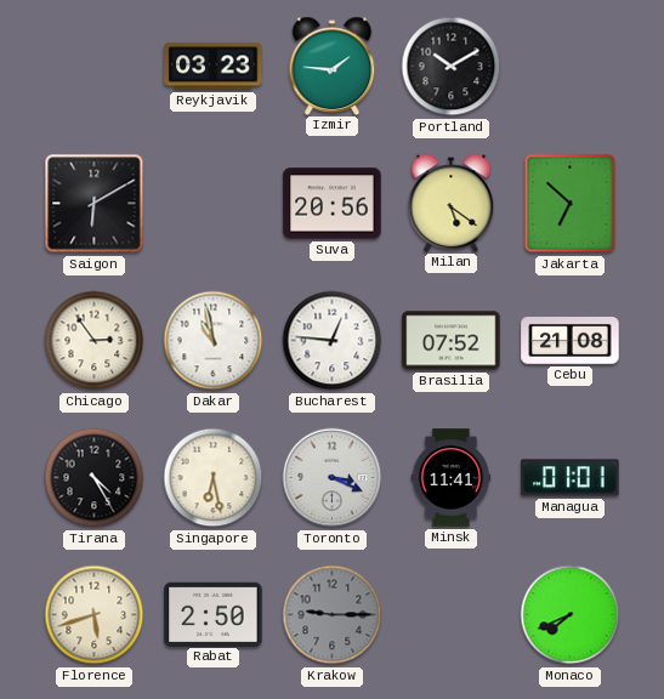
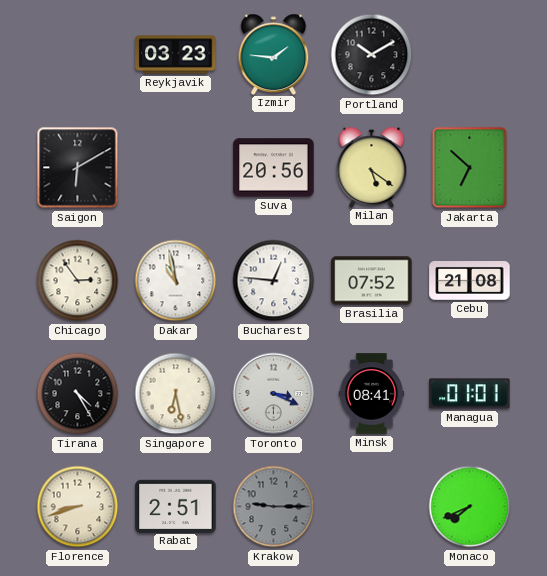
Minsk: 11:41 -> 08:41 (372, 394)
Florence: 5:42 -> 8:42 (78, 507)
Rabat: 2:50 -> 2:51 (176, 506)
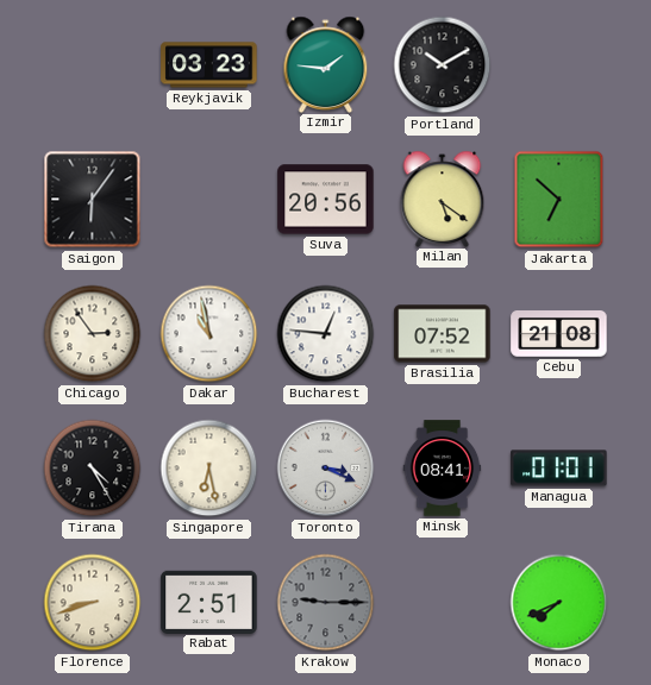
Saigon: 6:10 -> 6:06 (93, 200)
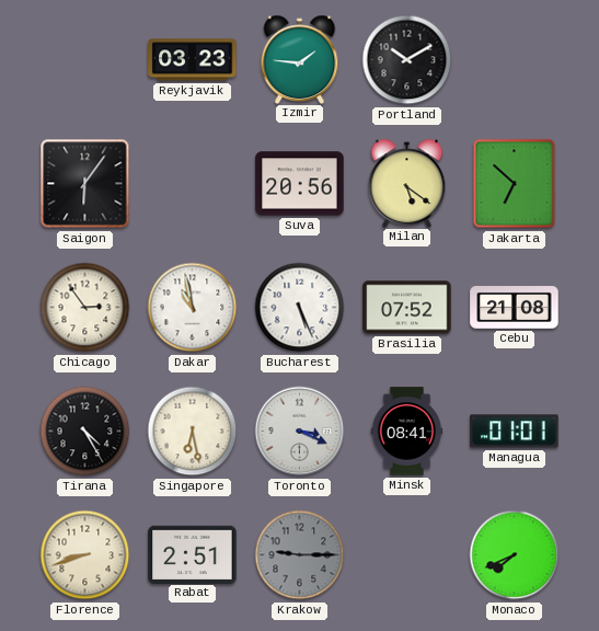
Bucharest: 12:46 -> 5:26 (300, 308)
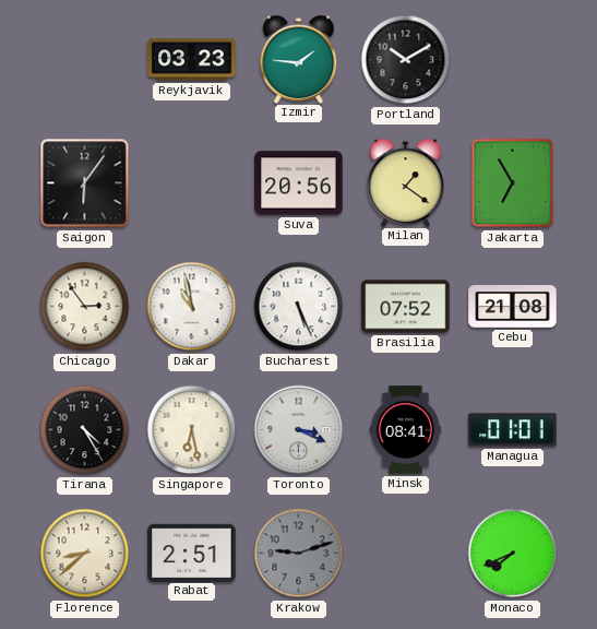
Milan: 5:21 -> 1:21 (406, 182)
Jakarta: 6:52 -> 6:55 (513, 183)
Florence: 8:42 -> 8:38 (85, 554)
Krakow: 9:15 -> 9:12 (299, 554)
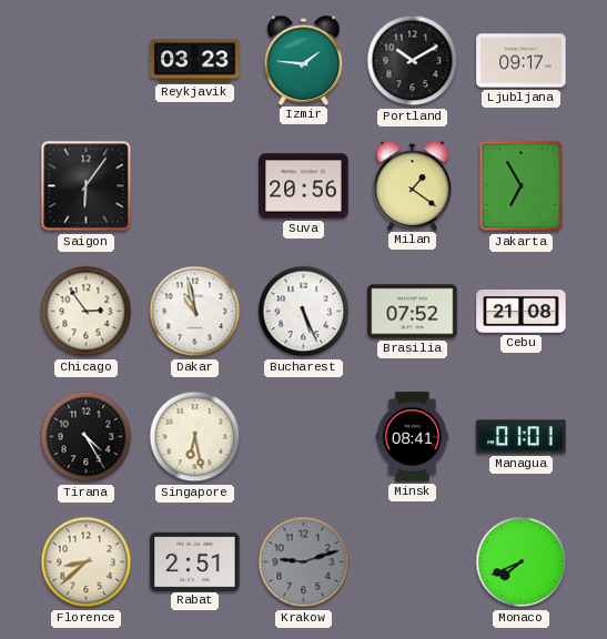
Ljubljana: none -> 09:17 (522, 61)
Toronto: 3:19 -> none (299, 430)
